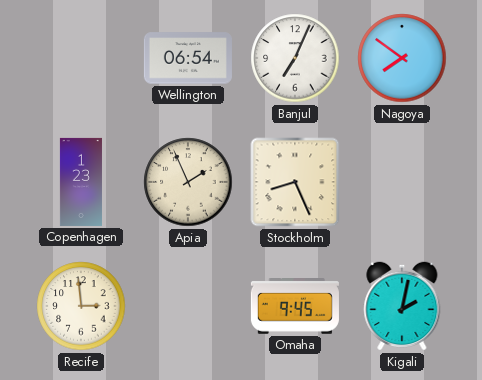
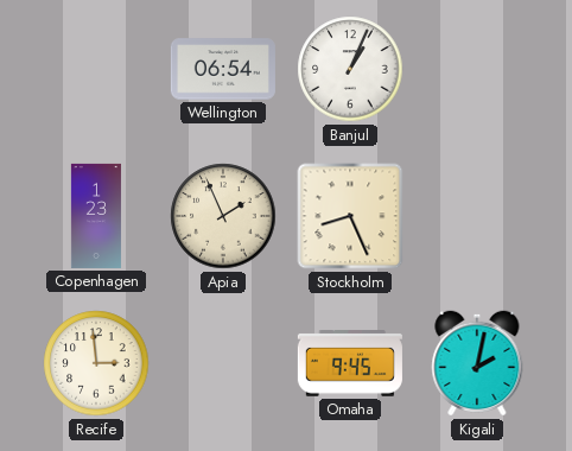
Banjul: 7:04 -> 1:04 (350, 69)
Nagoya: 7:51 -> none (402, 58)
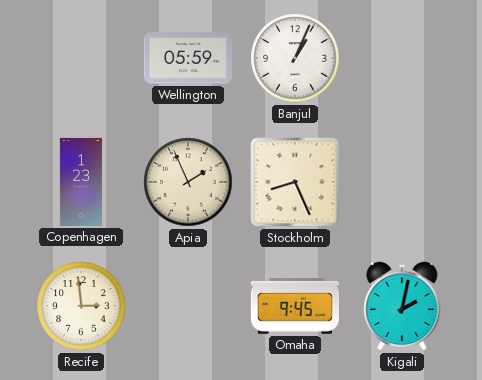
Wellington: 06:54 -> 05:59 (188, 58)
